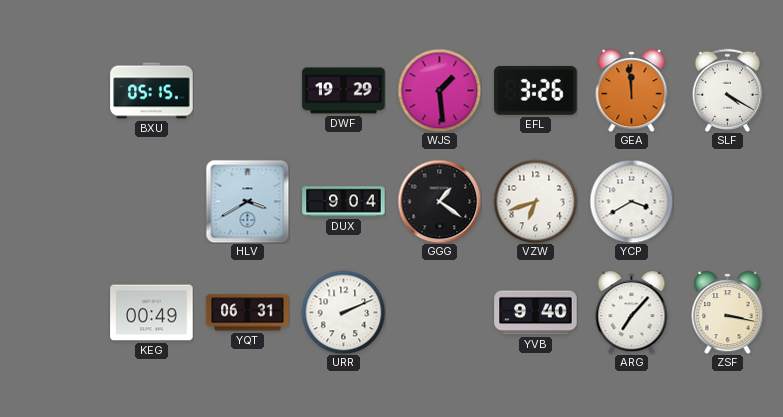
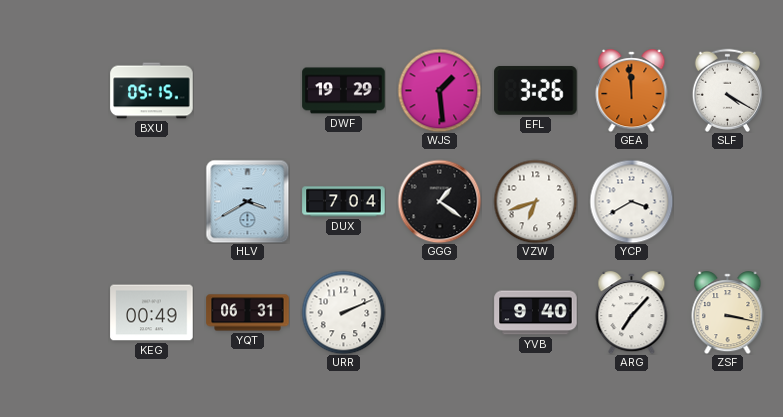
DUX: 9:04 -> 7:04 (344, 202)
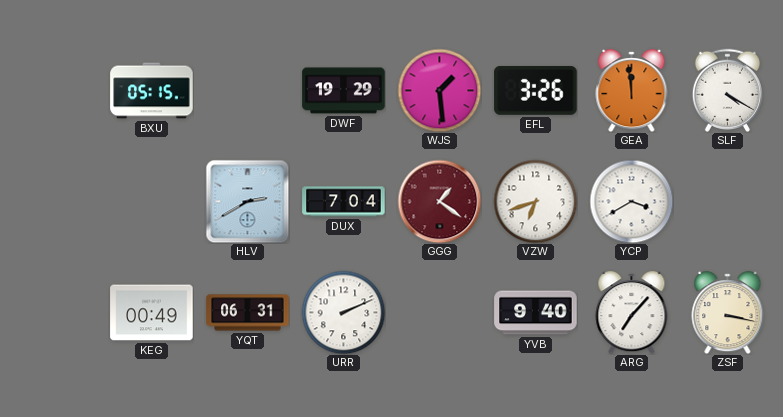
HLV: 3:40 -> 2:40 (247, 201)
GGG dial: black -> burgundy (439, 201)
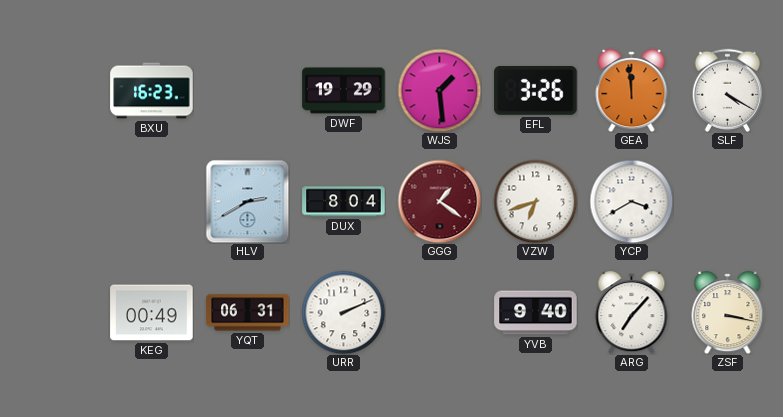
BXU: 05:15 -> 16:23 (152, 91)
DUX: 7:04 -> 8:04 (344, 202)
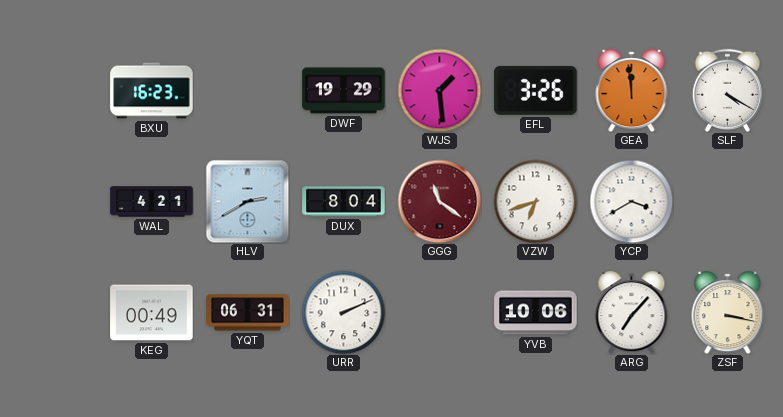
WAL: none -> 4:21 (152, 202)
GGG: 1:21 -> 11:21 (439, 201)
YVB: 9:40 -> 10:06 (536, 313)
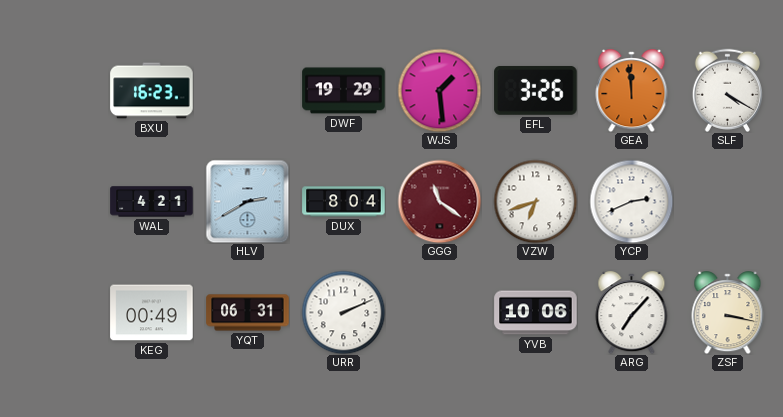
YCP: 3:40 -> 2:41 (631, 201)
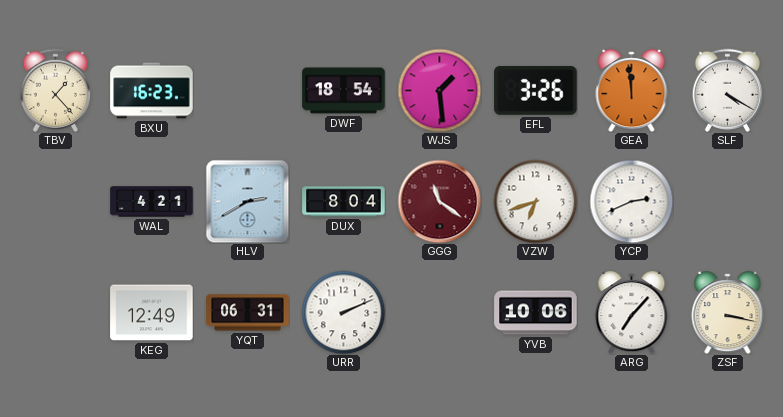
TBV: none -> 1:23 (55, 90)
DWF: 19:29 -> 18:54 (344, 91)
KEG: 00:49 -> 12:49 (152, 313)
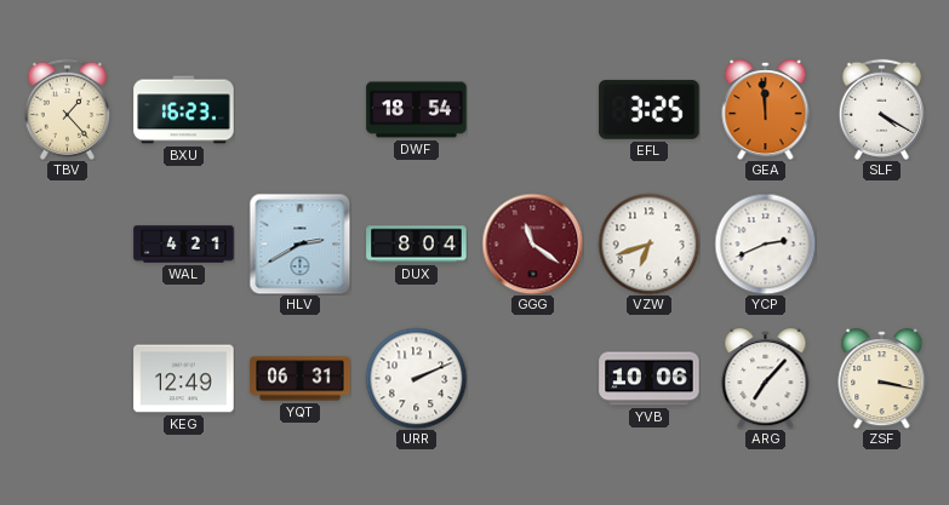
WJS: 1:29 -> none (439, 90)
EFL: 3:26 -> 3:25 (650, 109)
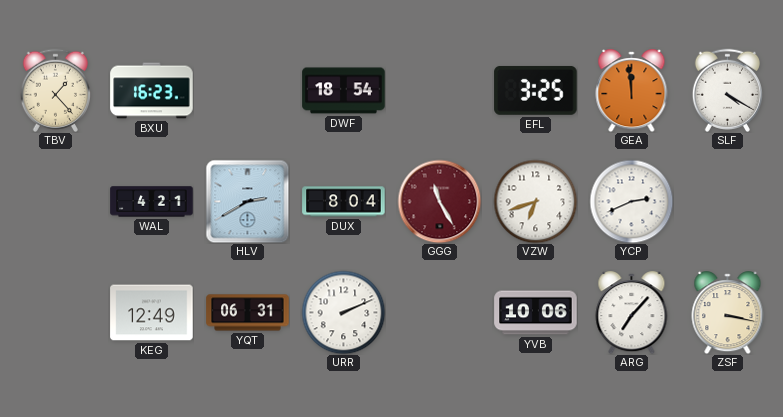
GGG: 11:21 -> 11:25 (439, 201)
